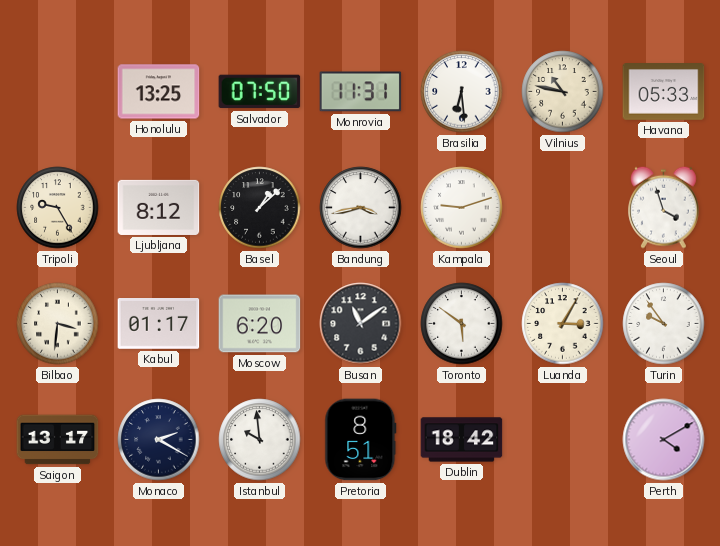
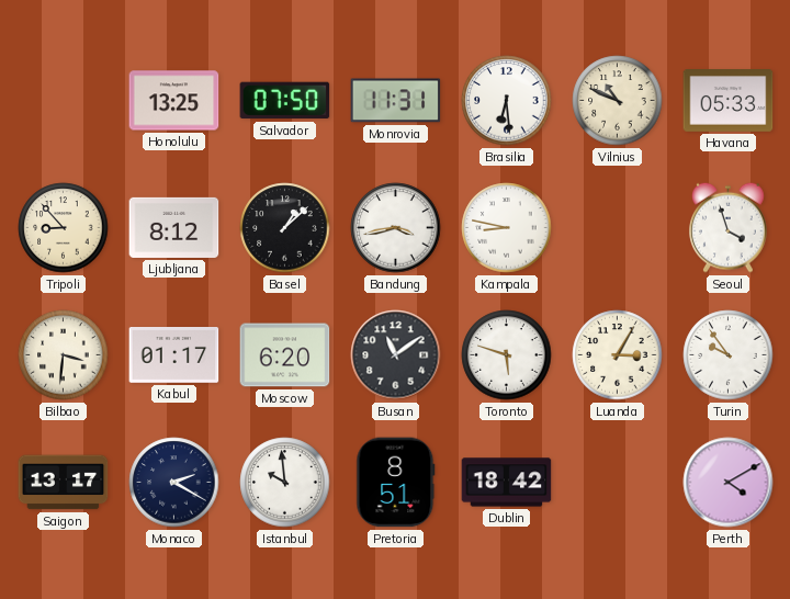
Vilnius: 10:47 -> 10:49 (618, 101)
Tripoli: 9:25 -> 8:53 (64, 228)
Kampala: 9:12 -> 8:47 (507, 228)
Toronto: 5:51 -> 5:48 (507, 355)
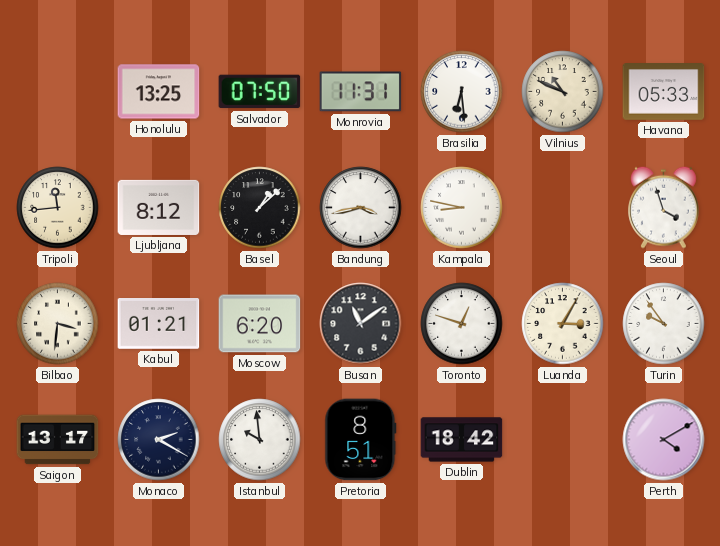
Tripoli: 8:53 -> 11:44 (58, 208)
Kabul: 01:17 -> 01:21 (159, 324)
Toronto: 5:48 -> 12:48 (462, 324)
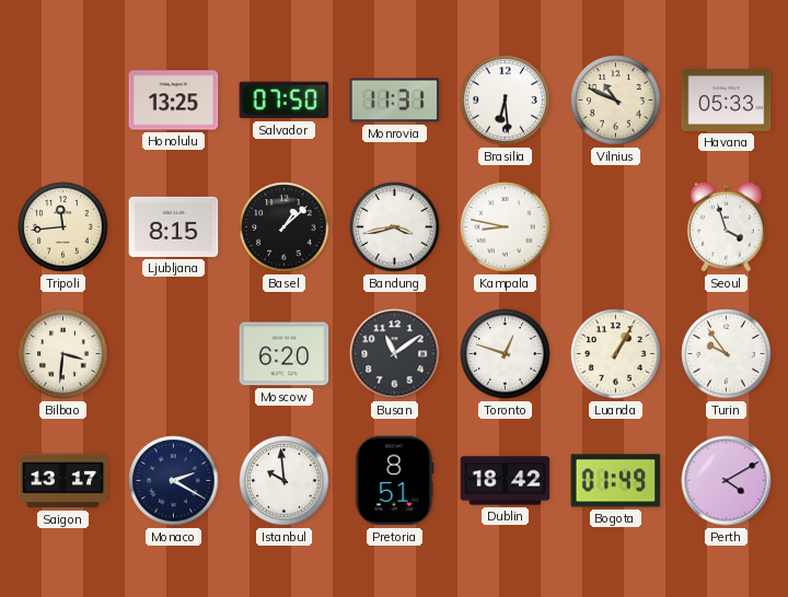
Ljubljana: 8:12 -> 8:15 (174, 226)
Kabul: 01:21 -> none (159, 324)
Luanda: 3:05 -> 1:05 (616, 354)
Bogota: none -> 01:49 (616, 481)
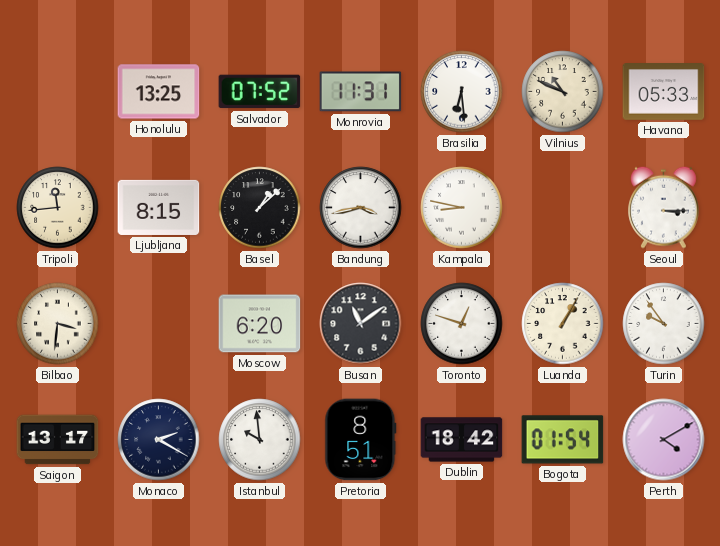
Salvador: 07:50 -> 07:52 (260, 92)
Seoul: 3:57 -> 3:15 (664, 207)
Bogota: 01:49 -> 01:54 (563, 440)
